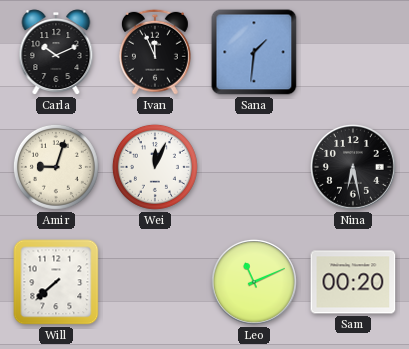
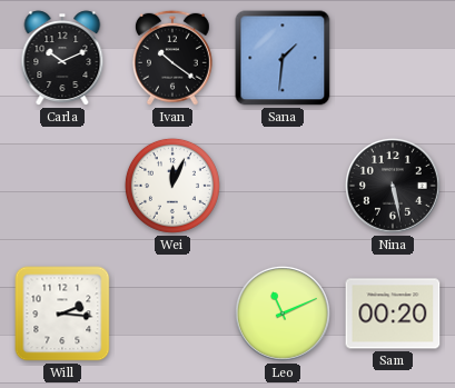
Ivan: 11:56 -> 10:21 (172, 58)
Amir: 9:03 -> none (56, 167)
Nina: 6:28 -> 5:28 (393, 186)
Will: 7:38 -> 2:16 (62, 314)
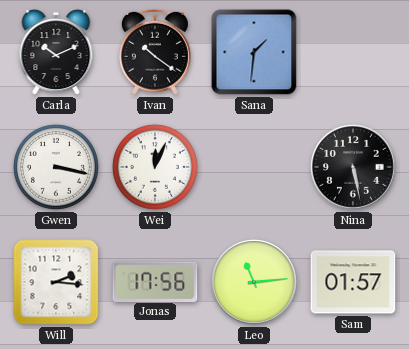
Gwen: none -> 3:17 (56, 167)
Jonas: none -> 17:56 (155, 281)
Leo: 11:11 -> 11:14 (254, 282)
Sam: 00:20 -> 01:57 (353, 282)
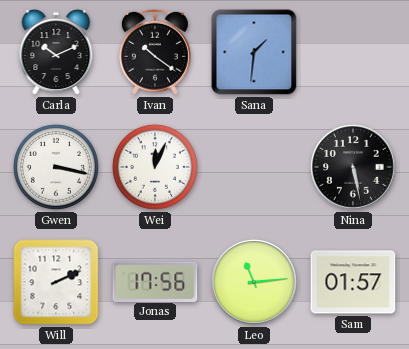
Will: 2:16 -> 2:11 (56, 282)
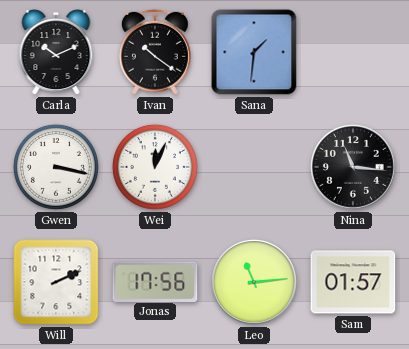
Nina: 5:28 -> 11:16 (353, 167)
